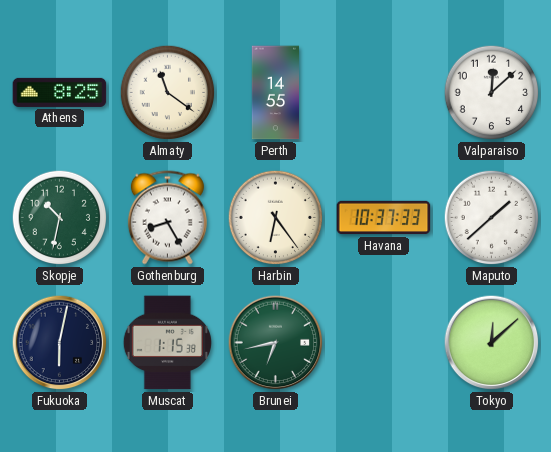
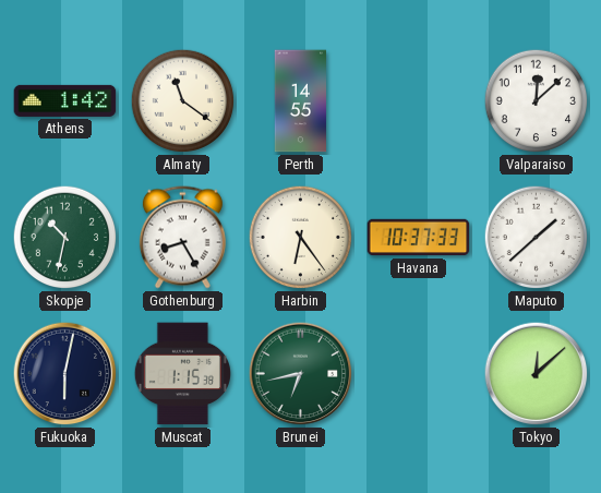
Athens: 8:25 -> 1:42 (65, 100)
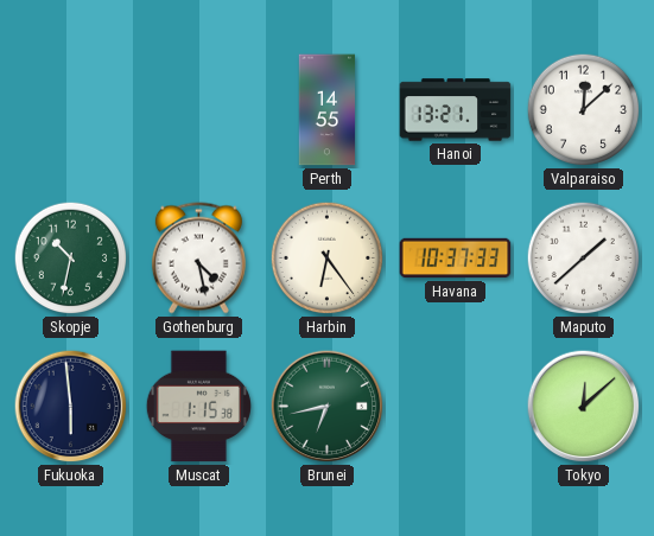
Athens: 1:42 -> none (65, 100)
Almaty: 11:21 -> none (183, 101)
Hanoi: none -> 13:21 (456, 110)
Gothenburg: 8:25 -> 4:28 (198, 259)
Fukuoka: 6:02 -> 5:59 (71, 407)
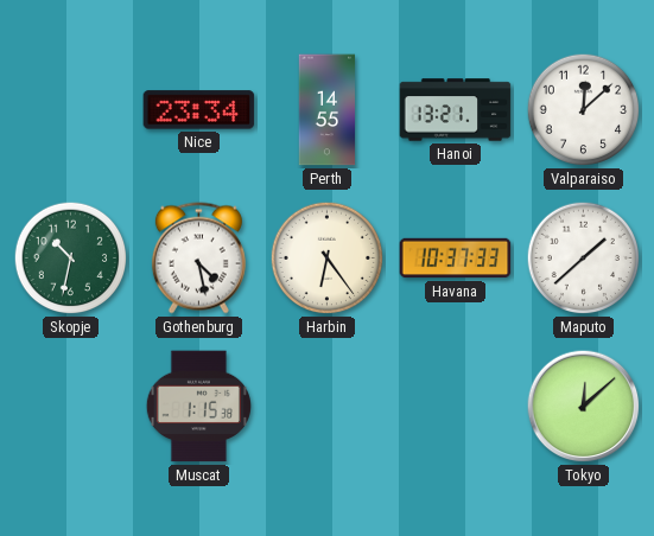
Nice: none -> 23:34 (199, 110)
Fukuoka: 5:59 -> none (71, 407)
Brunei: 6:43 -> none (328, 407)
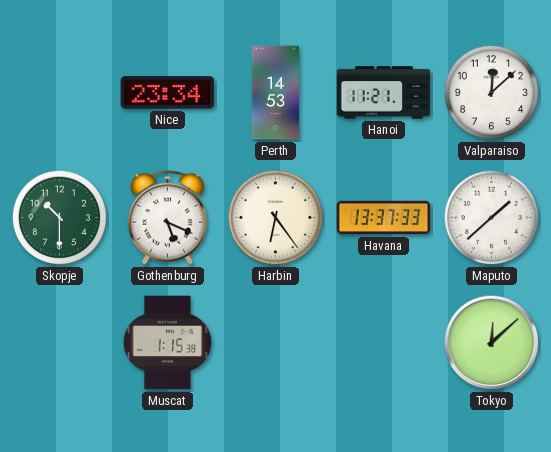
Perth: 14:55 -> 14:53 (276, 93)
Hanoi: 13:21 -> 11:21 (384, 93)
Skopje: 10:32 -> 10:30 (60, 218)
Gothenburg: 4:28 -> 5:19 (167, 218)
Havana: 10:37 -> 13:37 (384, 218)
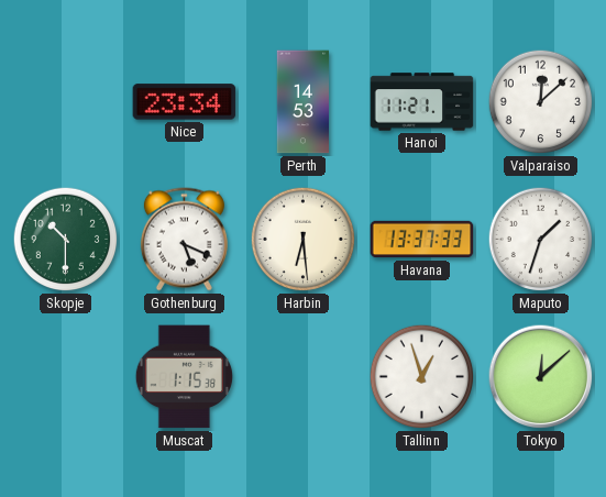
Harbin: 6:24 -> 6:29 (304, 240)
Maputo: 1:38 -> 1:33 (541, 240)
Tallinn: none -> 12:57 (422, 377)
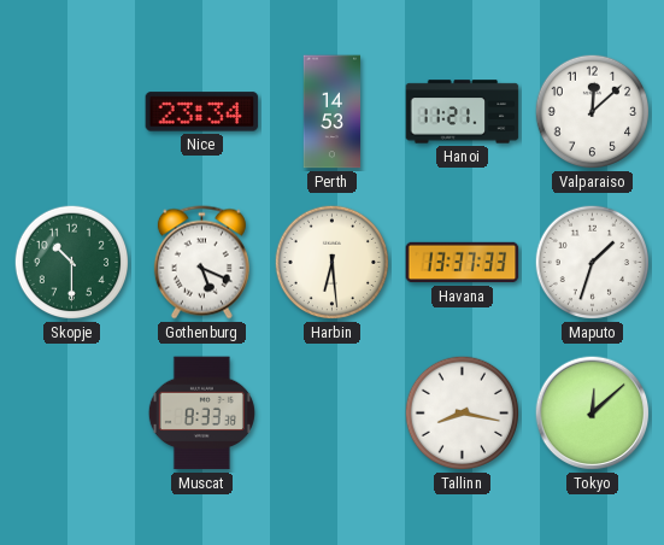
Muscat: 1:15 -> 8:33 (201, 414)
Tallinn: 12:57 -> 8:17 (463, 414)
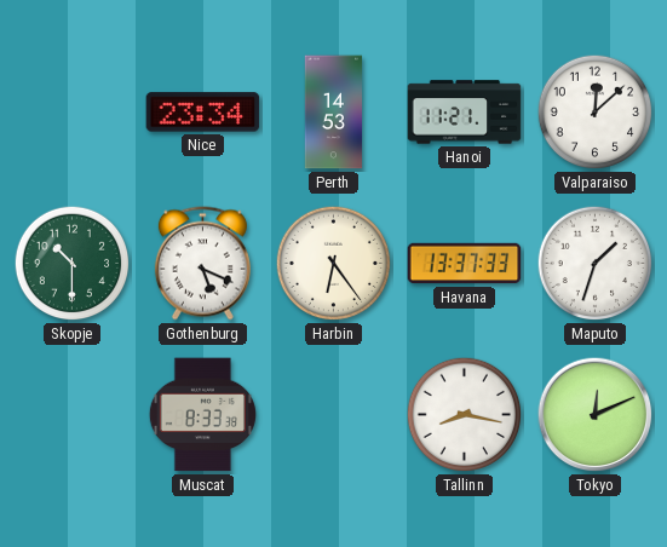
Harbin: 6:29 -> 6:24 (334, 264)
Tokyo: 12:08 -> 12:11 (596, 415)
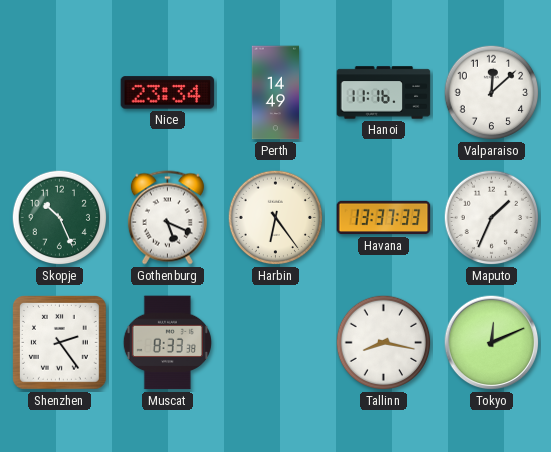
Perth: 14:53 -> 14:49 (276, 93)
Hanoi: 11:21 -> 11:16 (384, 93)
Skopje: 10:30 -> 10:26 (60, 218)
Maputo: 1:33 -> 1:34 (492, 218)
Shenzhen: none -> 2:24 (60, 343)
